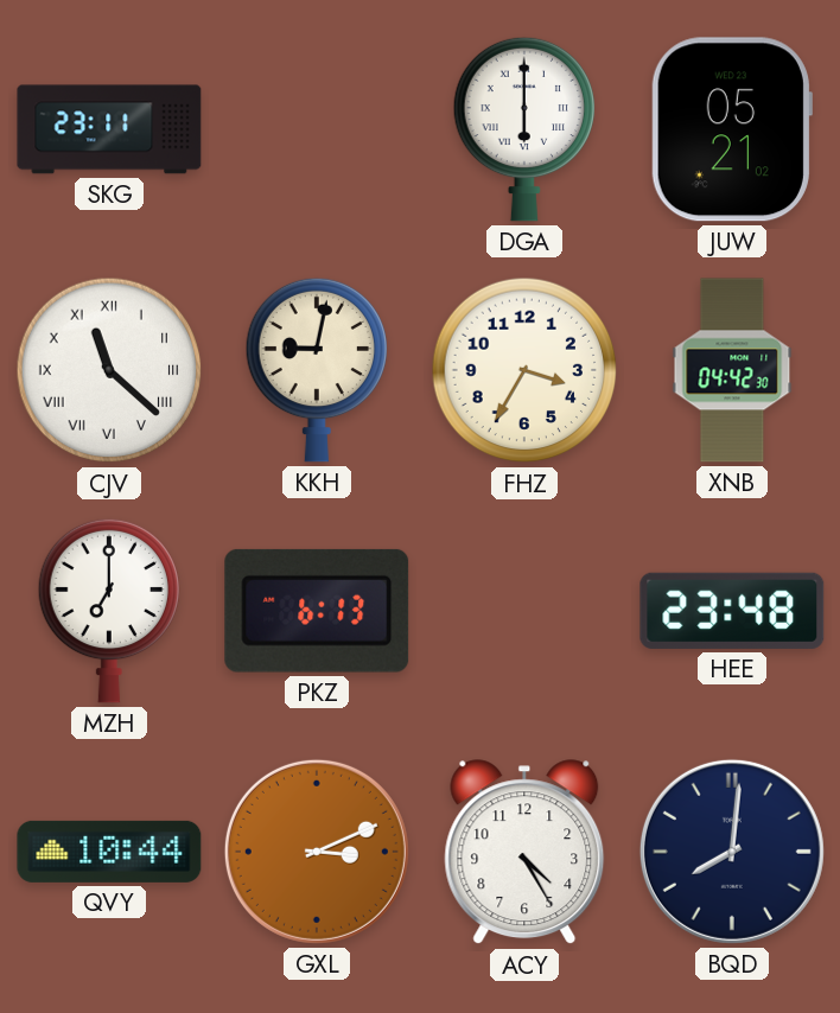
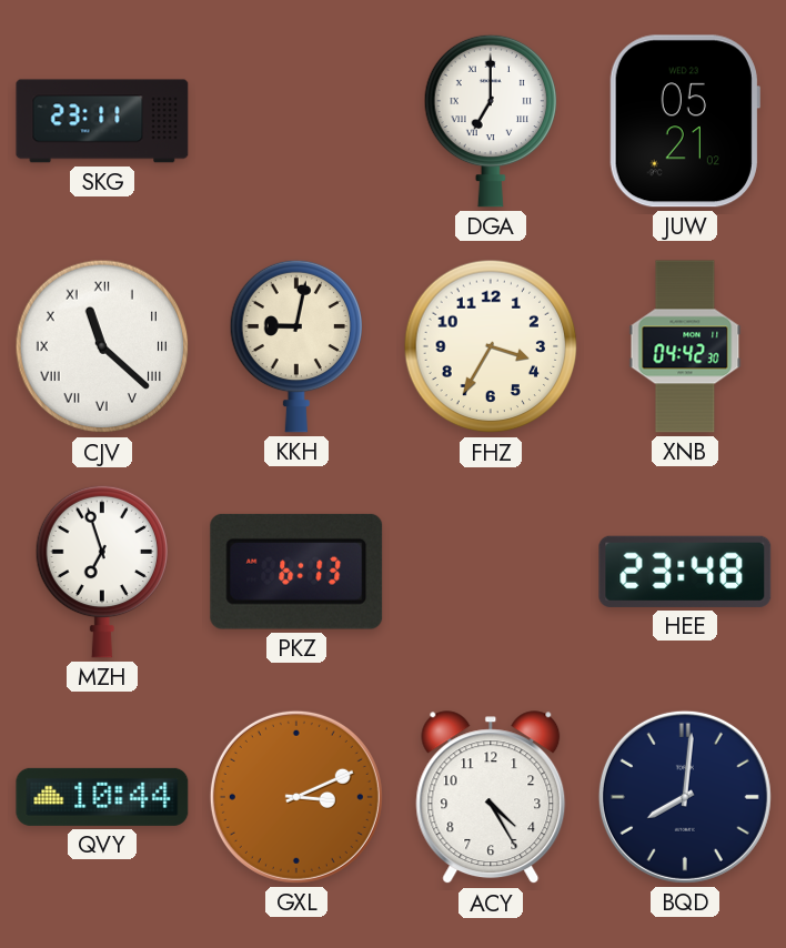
DGA: 6:00 -> 7:00 (490, 121)
MZH: 7:00 -> 6:57 (101, 572)
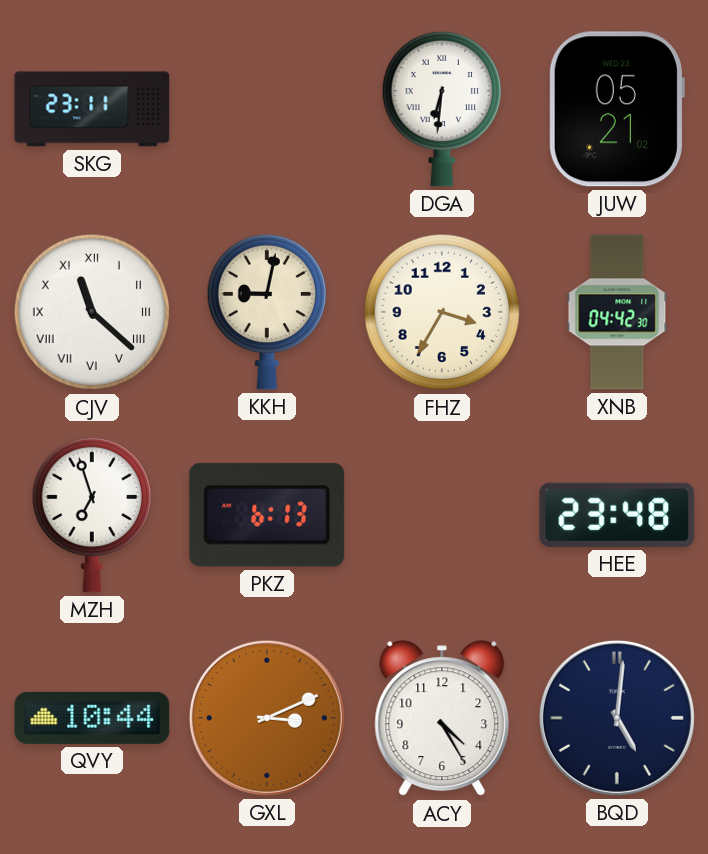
DGA: 7:00 -> 6:31 (441, 109)
BQD: 8:01 -> 5:01 (617, 718)
